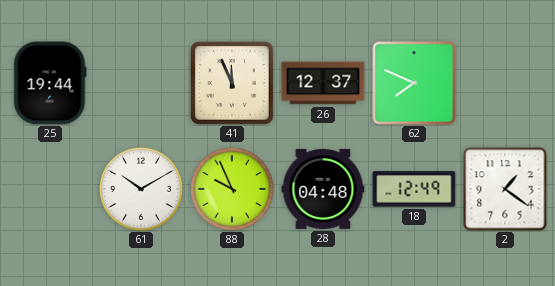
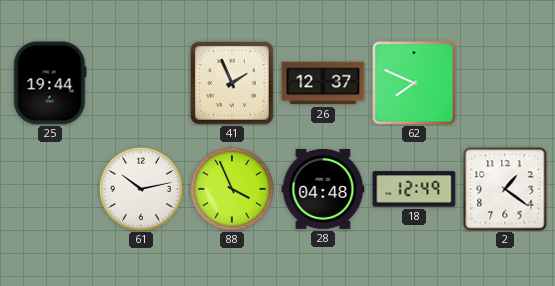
41: 11:56 -> 1:56 (233, 84)
61: 10:10 -> 10:13 (141, 189)
88: 9:56 -> 3:56 (232, 189)
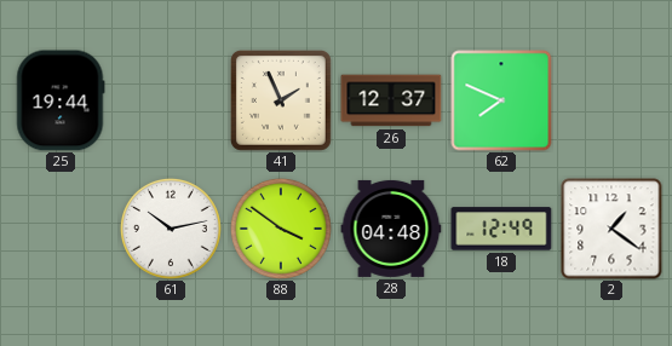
88: 3:56 -> 3:51 (281, 229)
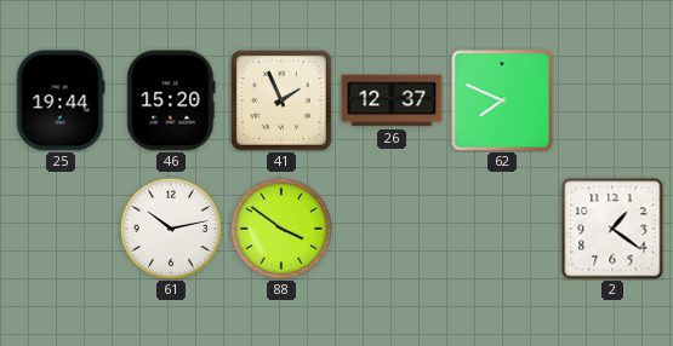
46: none -> 15:20 (171, 100)
28: 04:48 -> none (391, 229)
18: 12:49 -> none (501, 229)
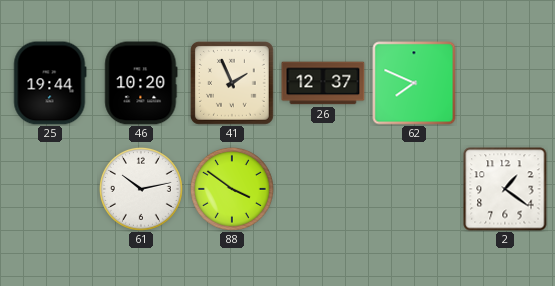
46: 15:20 -> 10:20 (141, 83)
